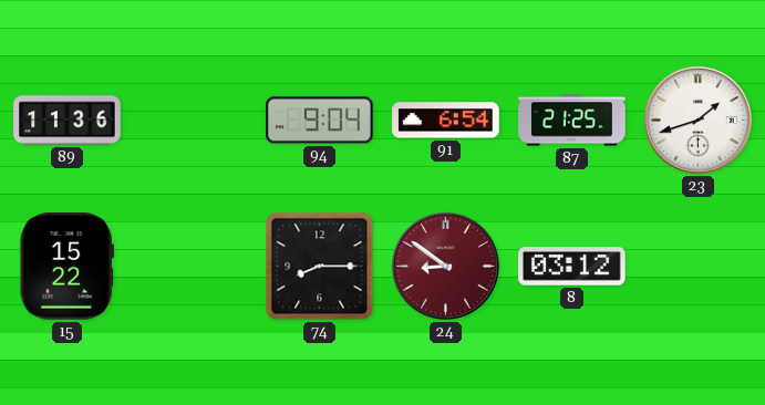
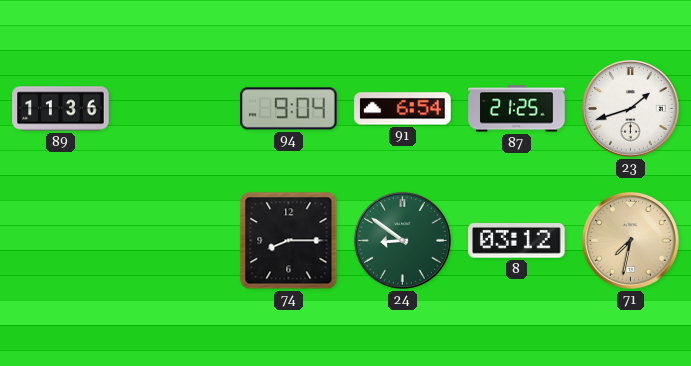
15: 15:22 -> none (66, 267)
24 dial: burgundy -> green (402, 240)
71: none -> 7:32 (630, 240)
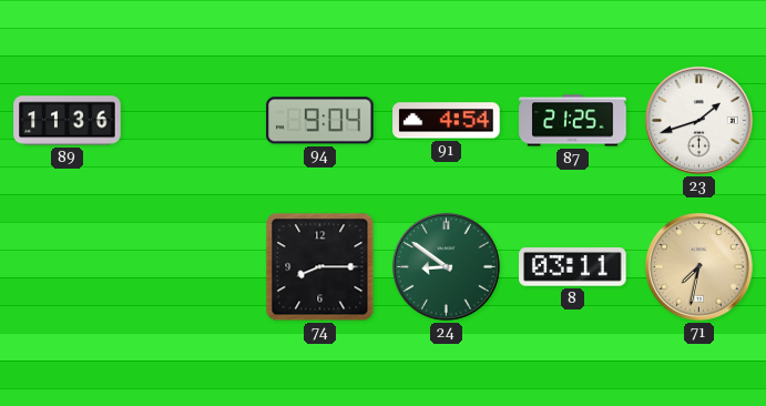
91: 6:54 -> 4:54 (447, 121)
8: 03:12 -> 03:11 (573, 267)
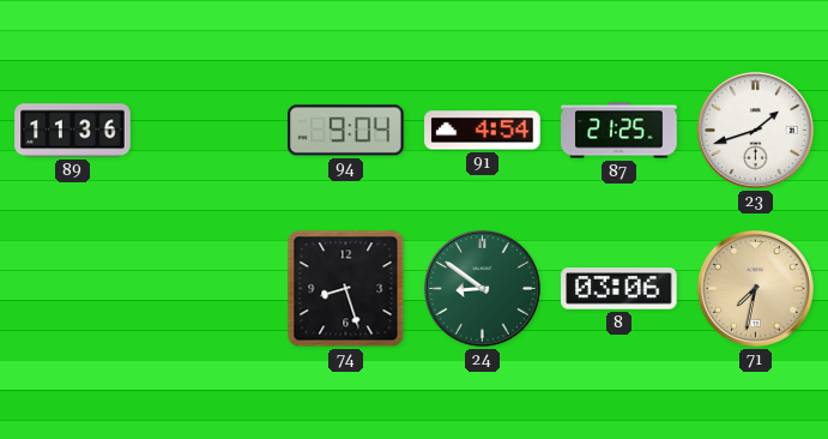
74: 8:15 -> 8:27 (346, 289)
8: 03:11 -> 03:06 (620, 289)
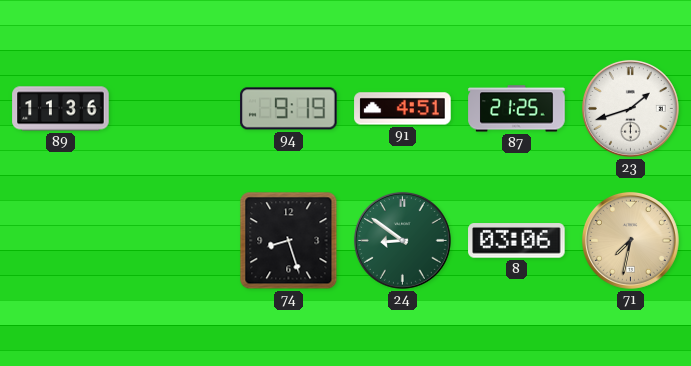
94: 9:04 -> 9:19 (289, 109)
91: 4:54 -> 4:51 (403, 109)
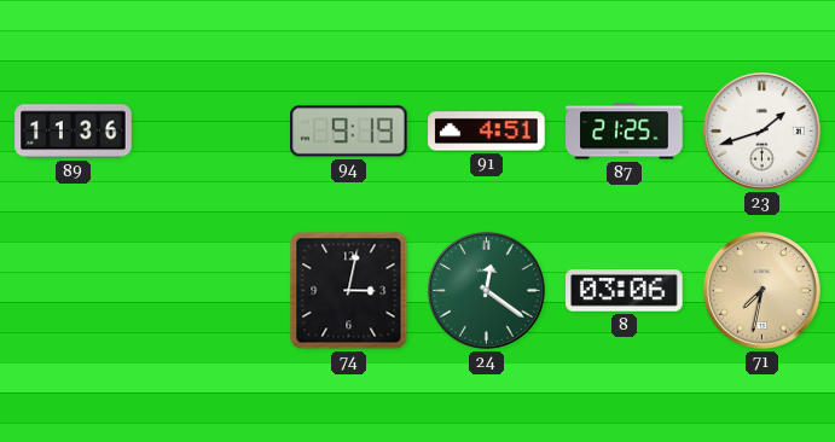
74: 8:27 -> 3:02 (349, 291)
24: 8:51 -> 12:21 (486, 290)
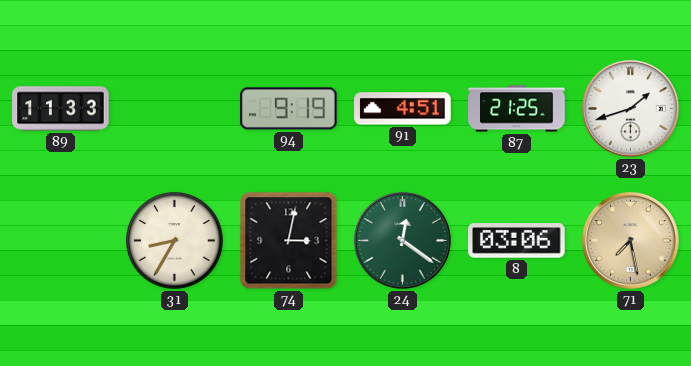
89: 11:36 -> 11:33 (61, 109)
31: none -> 8:35 (175, 241)
71: 7:32 -> 7:28 (630, 240)
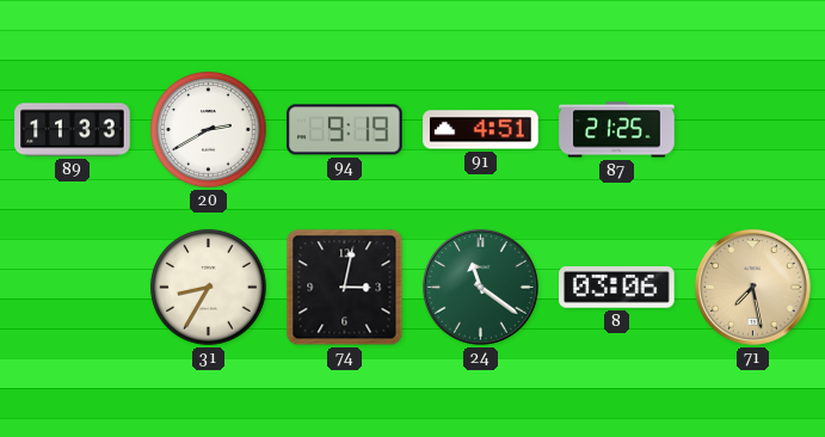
20: none -> 2:40 (209, 130)
23: 1:42 -> none (630, 108)
24: 12:21 -> 11:21 (480, 287)
